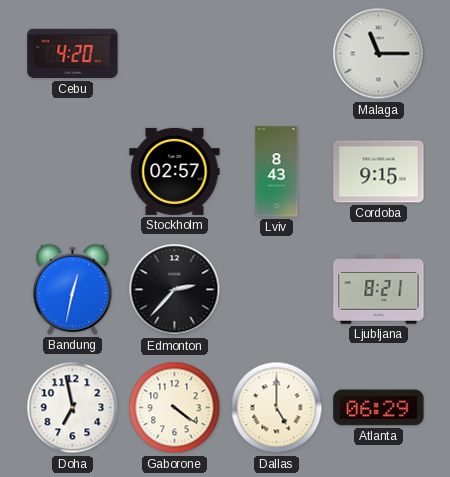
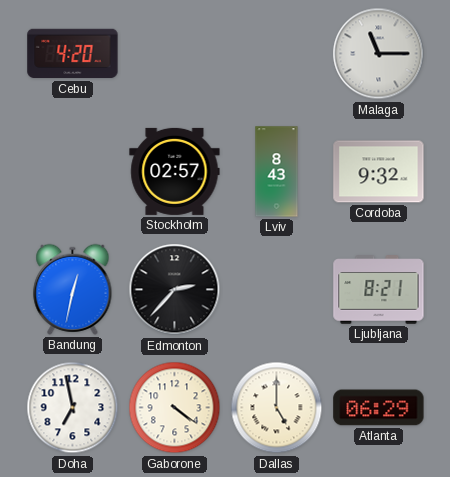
Cordoba: 9:15 -> 9:32 (379, 172)
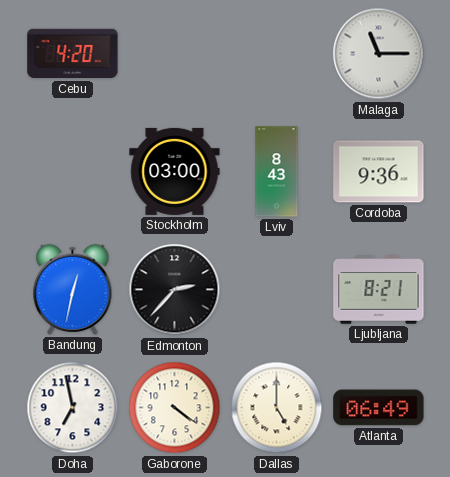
Stockholm: 02:57 -> 03:00 (175, 171)
Cordoba: 9:32 -> 9:36 (379, 172)
Atlanta: 06:29 -> 06:49 (379, 408)
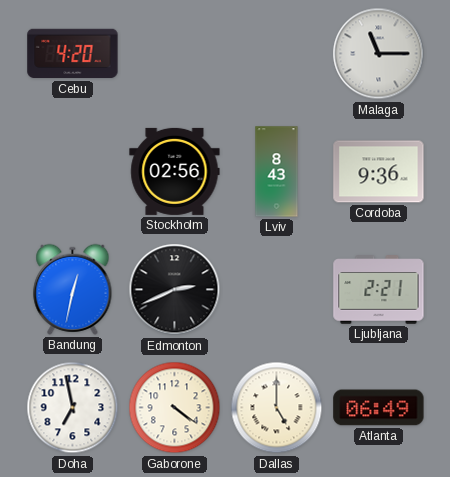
Stockholm: 03:00 -> 02:56 (175, 171)
Edmonton: 2:37 -> 2:41 (175, 290)
Ljubljana: 8:21 -> 2:21 (379, 290)
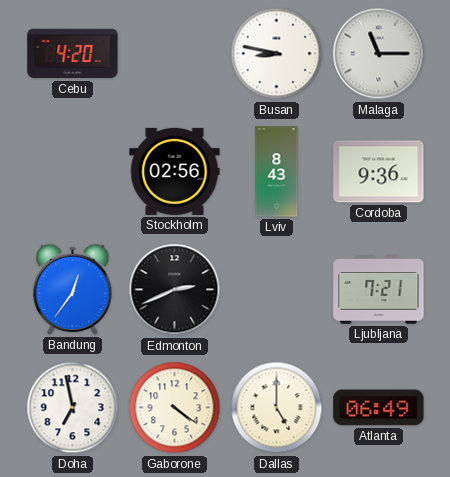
Busan: none -> 8:47 (277, 54)
Bandung: 12:32 -> 12:36 (73, 289)
Ljubljana: 2:21 -> 7:21 (379, 290)
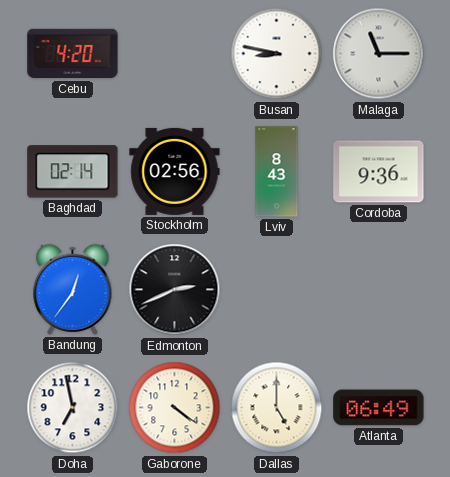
Baghdad: none -> 02:14 (73, 172)
Ljubljana: 7:21 -> none (379, 290)
